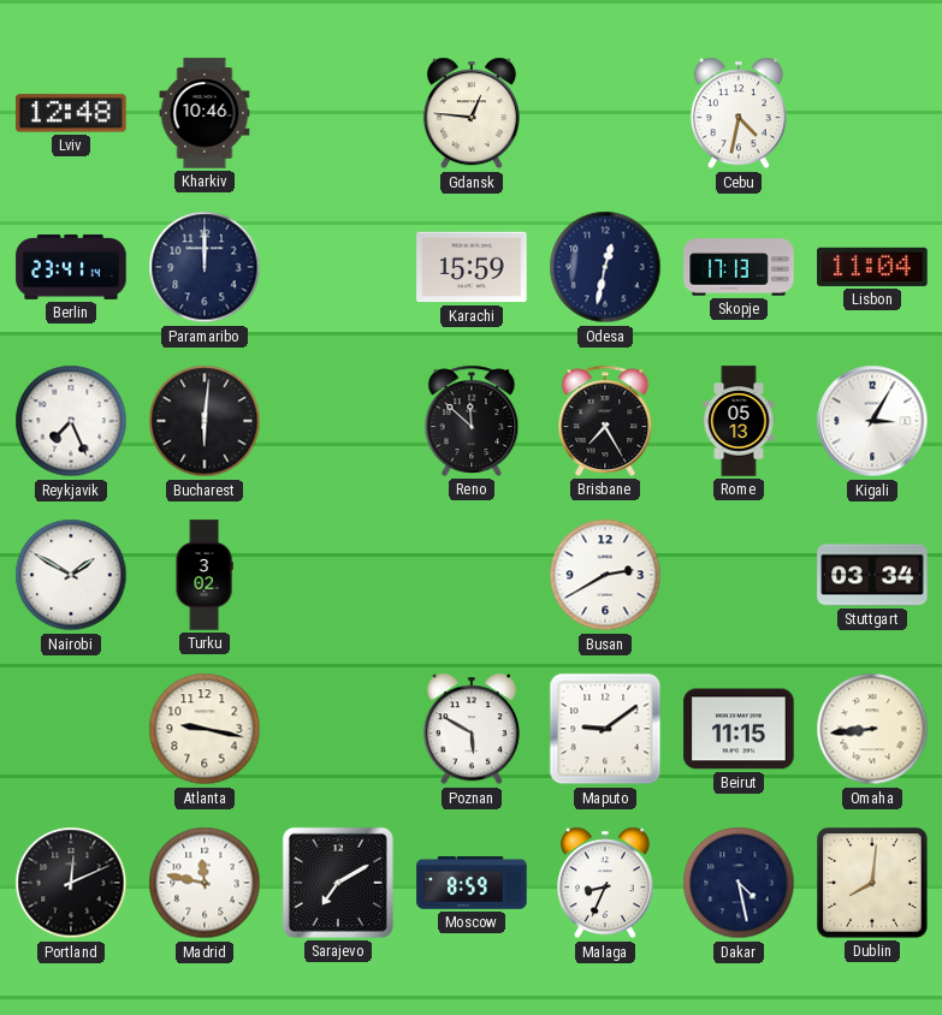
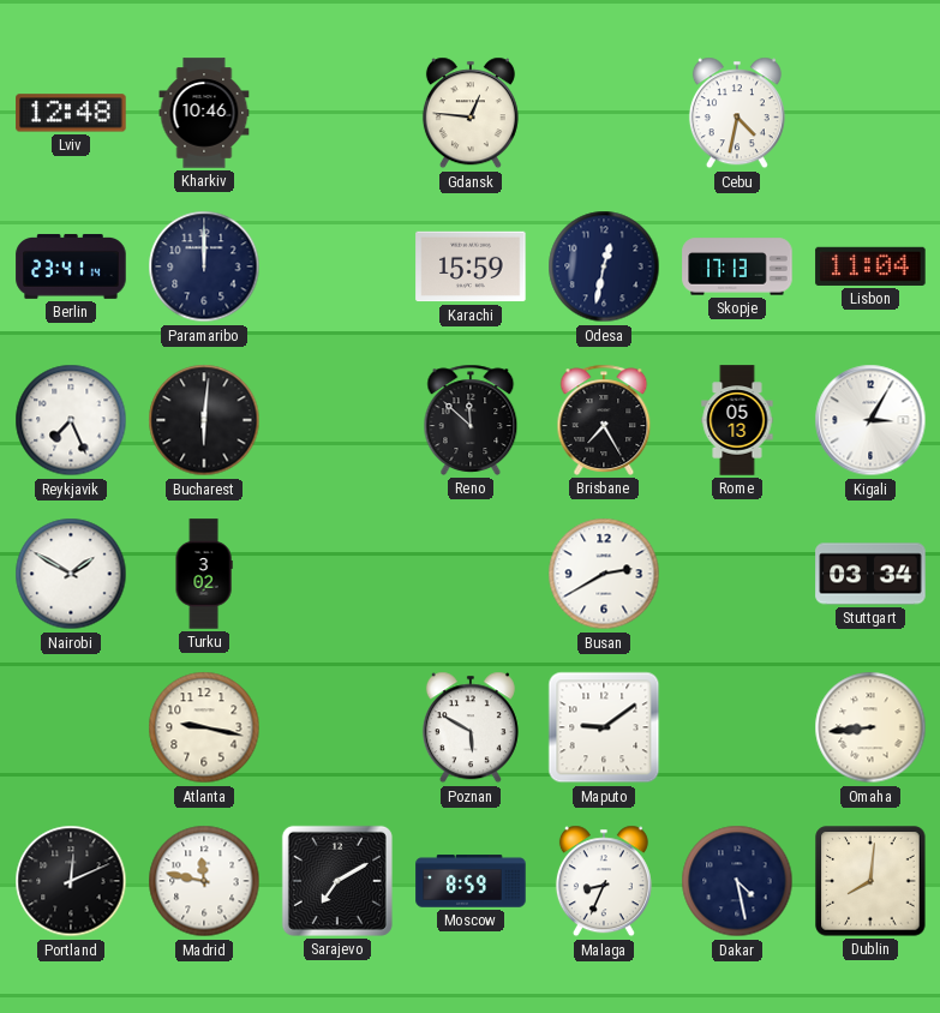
Beirut: 11:15 -> none (739, 729)
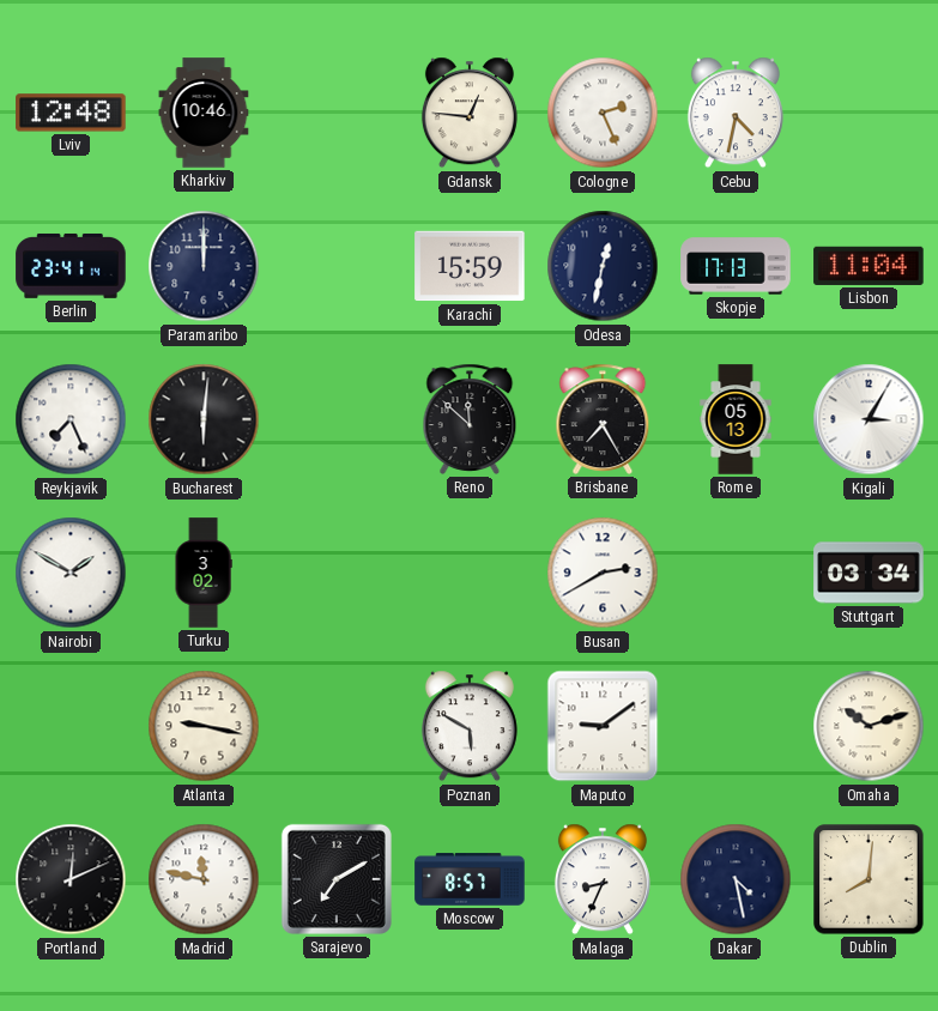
Cologne: none -> 2:26 (603, 113)
Omaha: 8:44 -> 10:12 (869, 726)
Moscow: 8:59 -> 8:57 (470, 879)
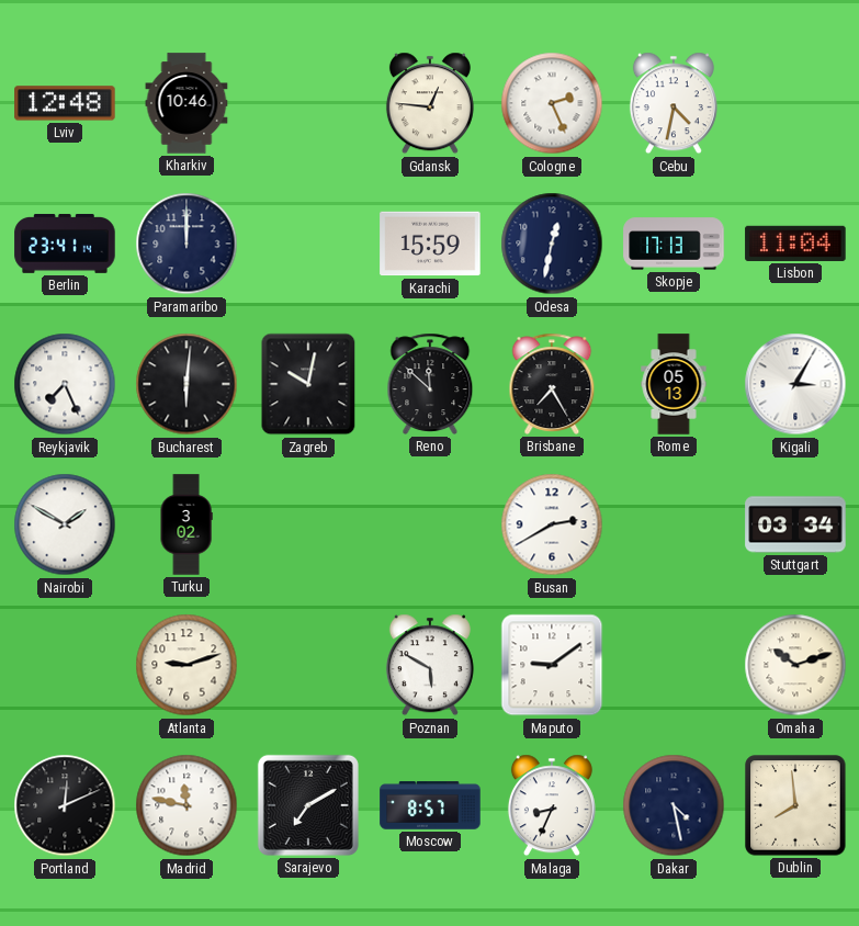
Zagreb: none -> 10:02 (308, 384)
Atlanta: 9:17 -> 9:12 (187, 665)
Dublin: 8:01 -> 7:59 (795, 805)
